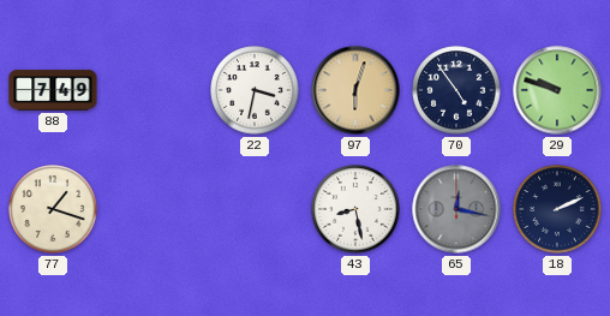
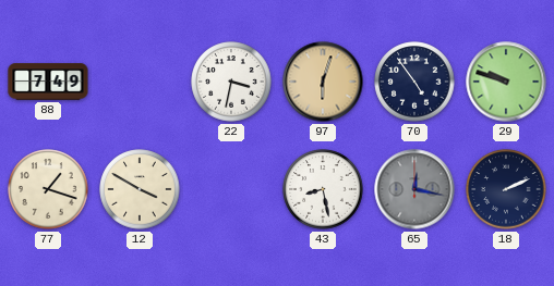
12: none -> 3:50 (140, 189)
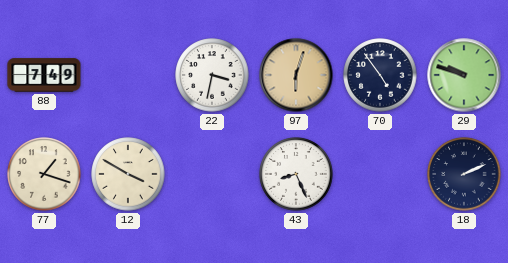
43: 8:28 -> 8:26 (296, 174)
65: 12:17 -> none (414, 189)
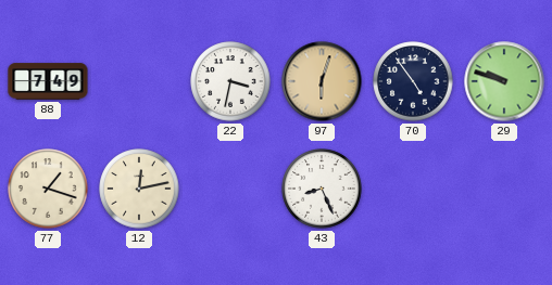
12: 3:50 -> 12:13 (139, 189)
18: 2:11 -> none (464, 174)
